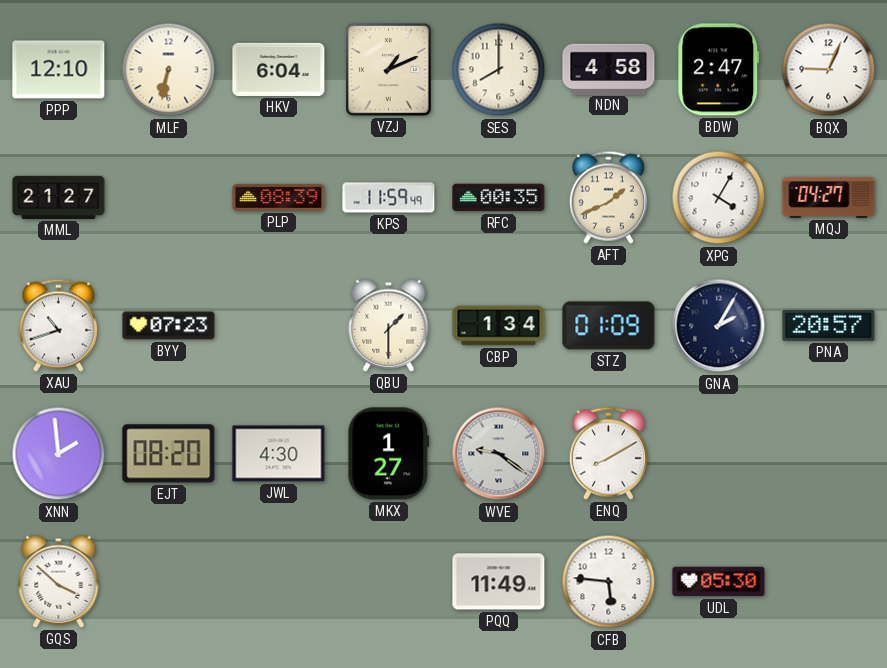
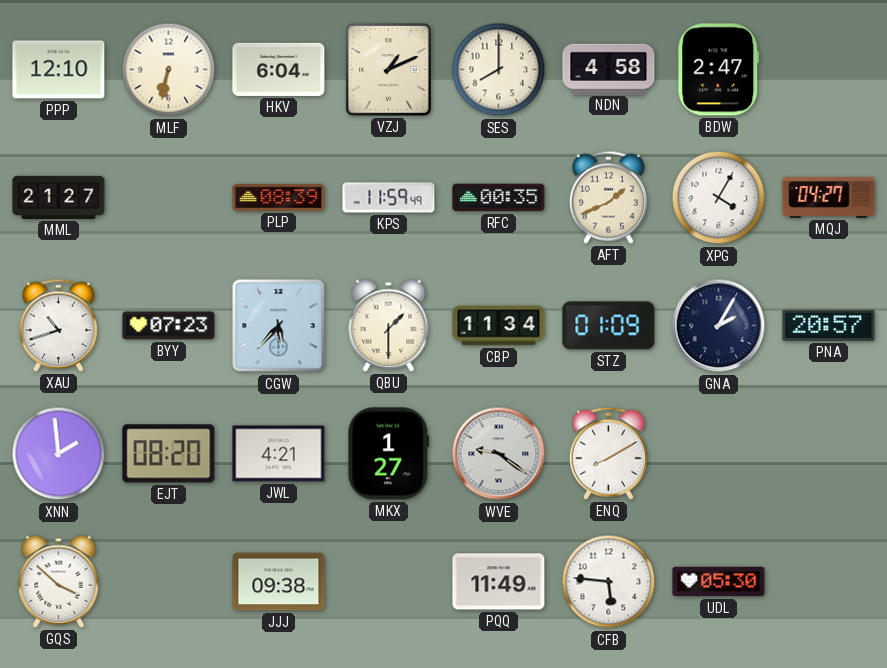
BQX: 9:04 -> none (829, 70)
CGW: none -> 5:37 (279, 326)
CBP: 1:34 -> 11:34 (499, 326)
JWL: 4:30 -> 4:21 (279, 454)
JJJ: none -> 09:38 (279, 582)
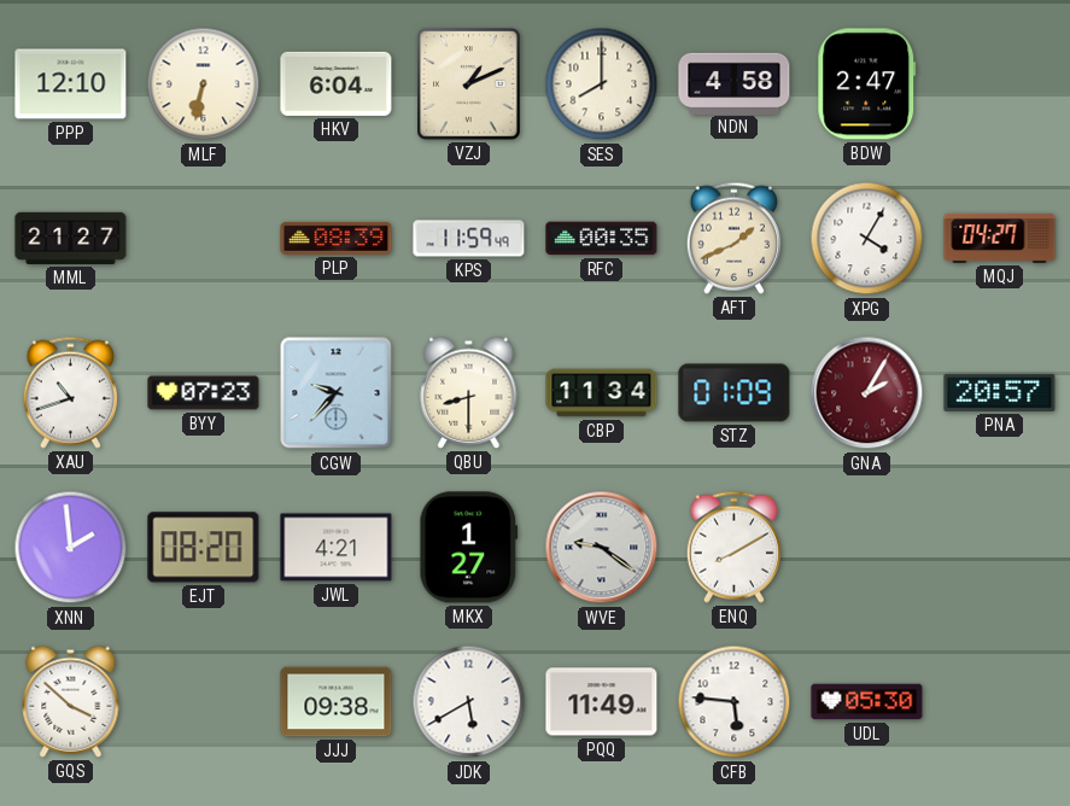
CGW: 5:37 -> 9:37 (337, 393)
QBU: 1:30 -> 8:30 (469, 392)
GNA dial: navy -> burgundy (867, 393)
JDK: none -> 5:40 (469, 702)
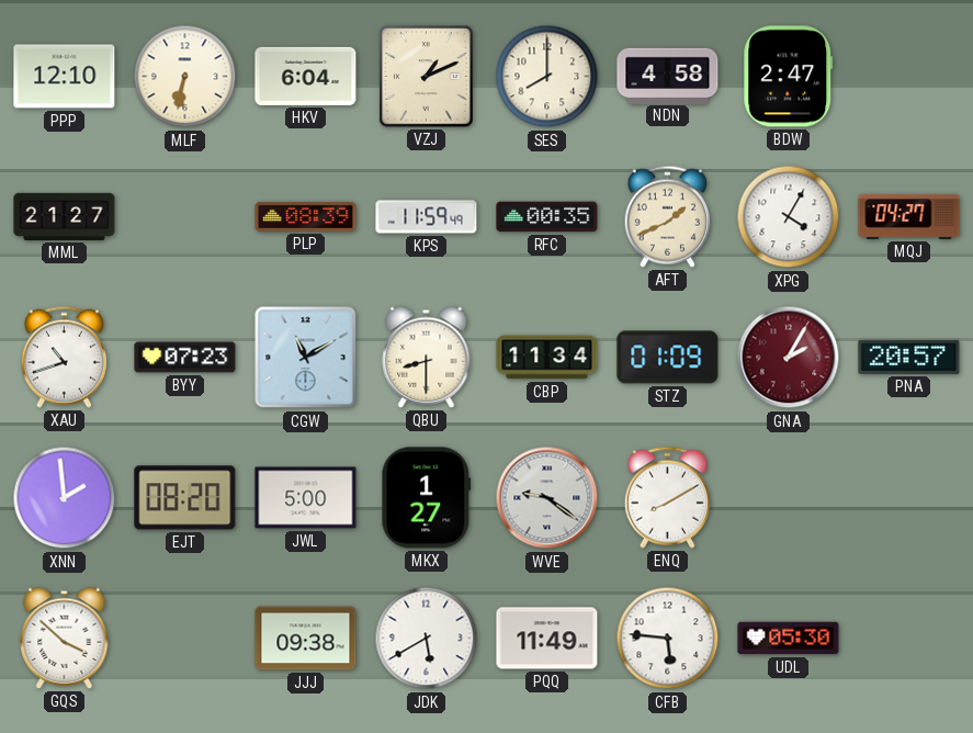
CGW: 9:37 -> 11:10 (306, 358)
JWL: 4:21 -> 5:00 (306, 498)
